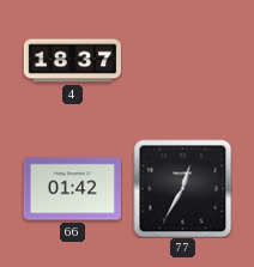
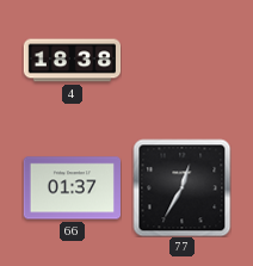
4: 18:37 -> 18:38 (72, 61)
66: 01:42 -> 01:37 (72, 188)
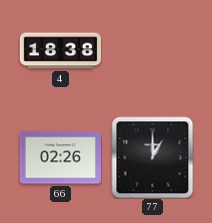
66: 01:37 -> 02:26 (60, 158)
77: 12:35 -> 1:00 (152, 157)
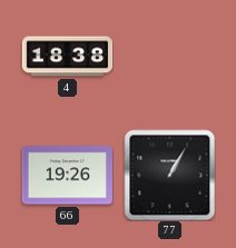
66: 02:26 -> 19:26 (67, 176)
77: 1:00 -> 1:05 (169, 175)
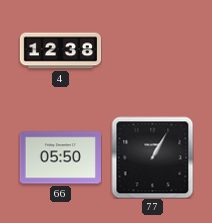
4: 18:38 -> 12:38 (60, 51)
66: 19:26 -> 05:50 (60, 158)
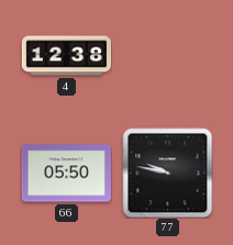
77: 1:05 -> 9:47 (167, 172)
